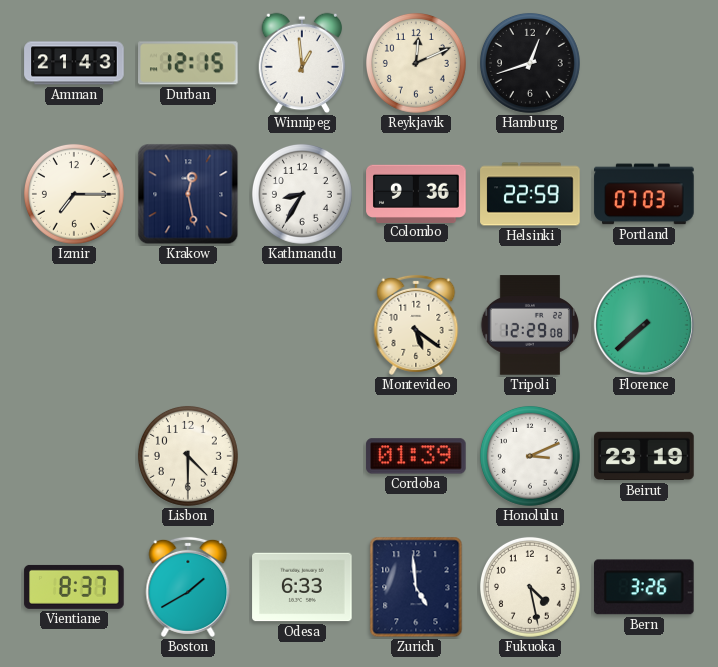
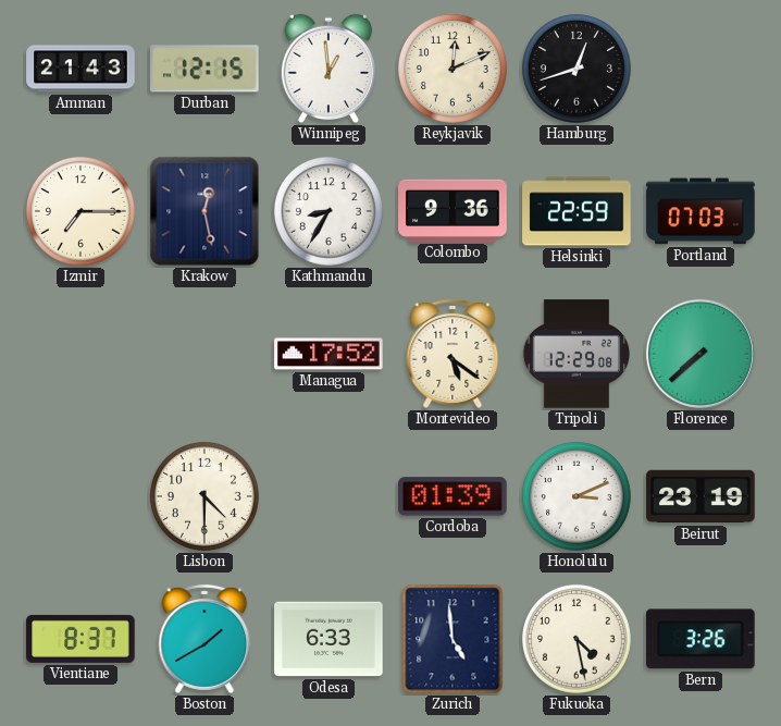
Managua: none -> 17:52 (328, 354)
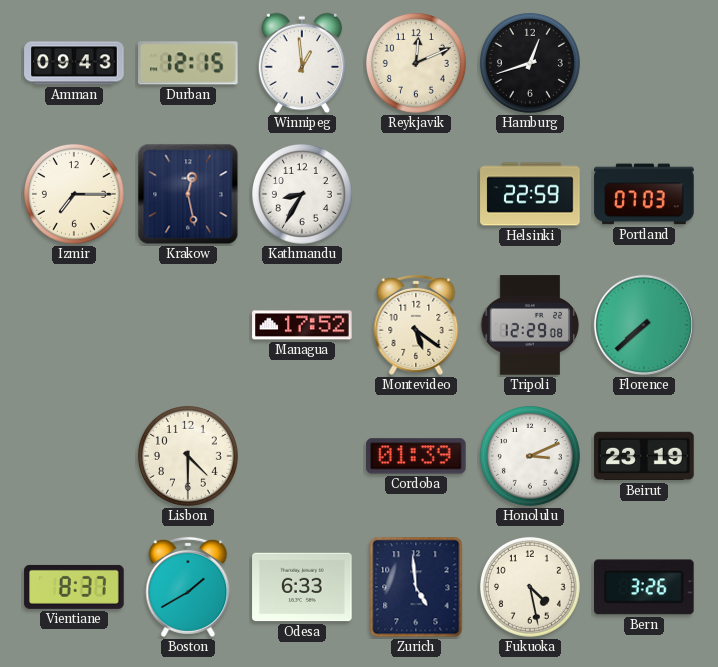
Amman: 21:43 -> 09:43 (74, 63)
Colombo: 9:36 -> none (453, 210)
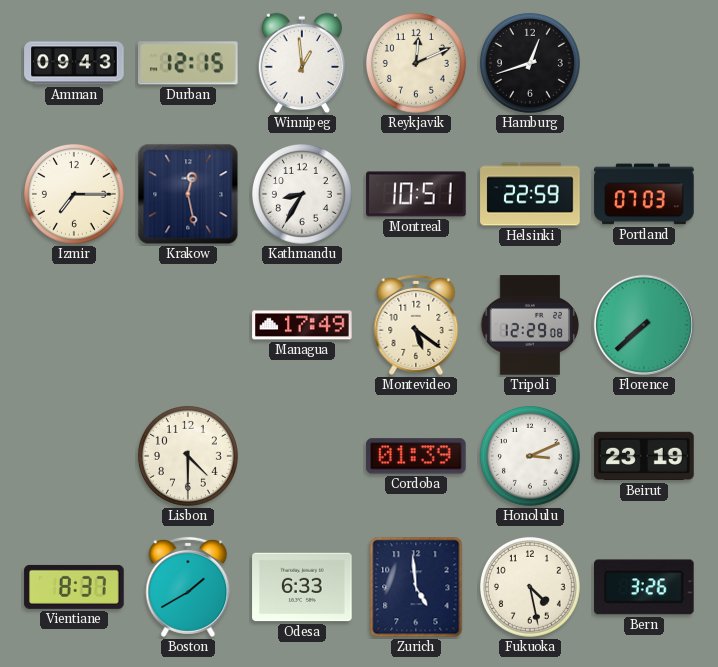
Montreal: none -> 10:51 (416, 194)
Managua: 17:52 -> 17:49 (302, 325)
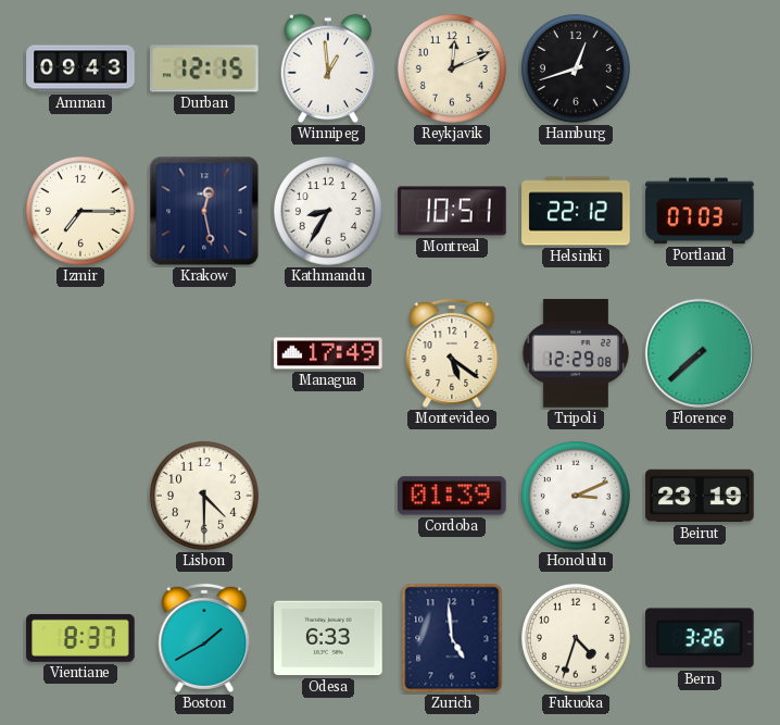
Helsinki: 22:59 -> 22:12 (576, 211)
Fukuoka: 4:28 -> 4:33 (576, 638)
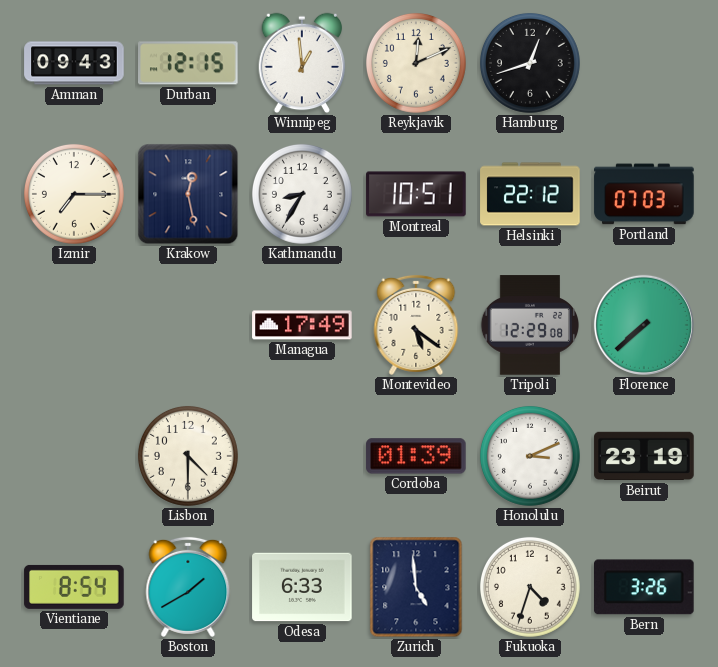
Vientiane: 8:37 -> 8:54 (74, 587)
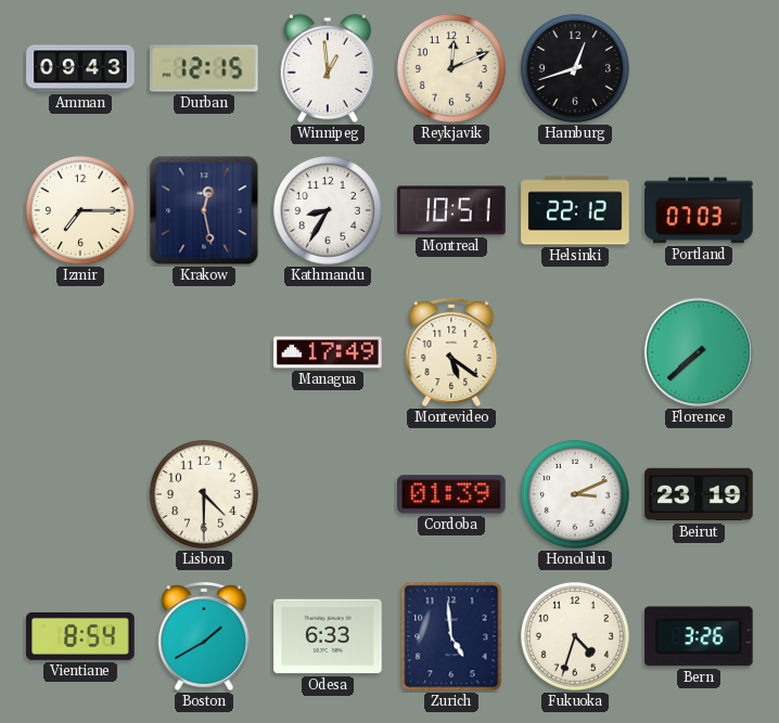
Tripoli: 12:29 -> none (530, 325)
